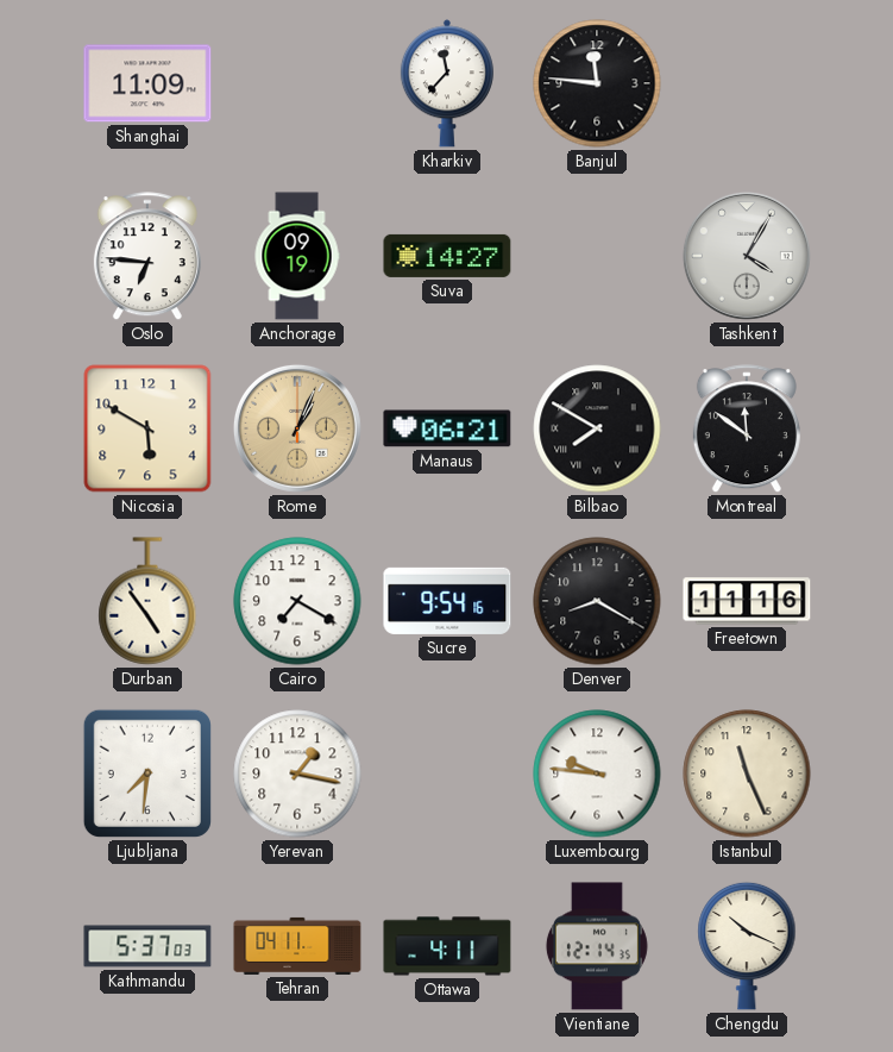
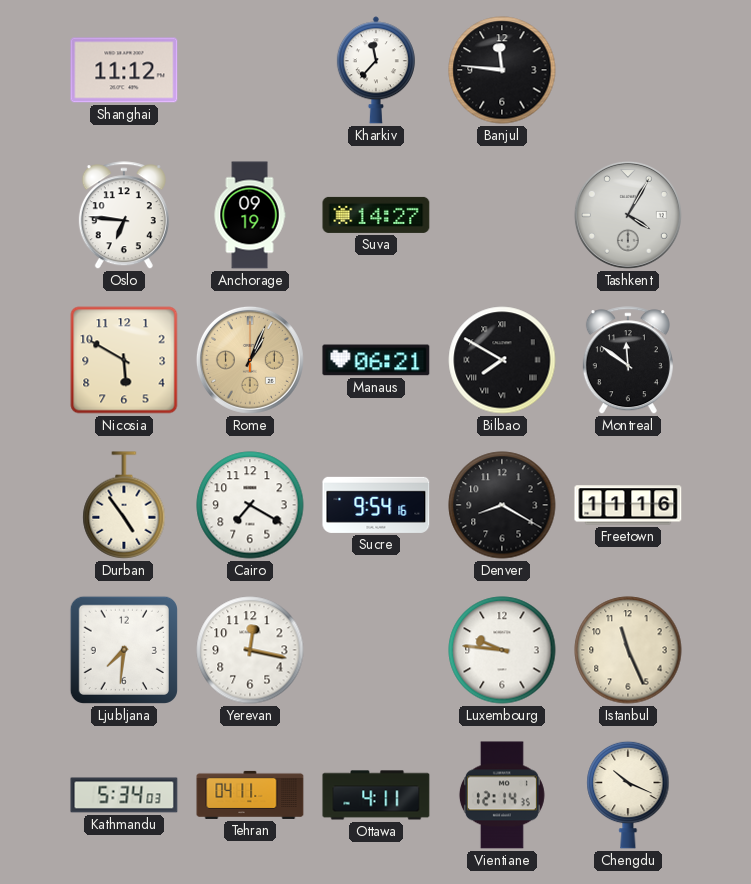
Shanghai: 11:09 -> 11:12 (124, 70)
Yerevan: 1:17 -> 12:17 (250, 650)
Kathmandu: 5:37 -> 5:34 (124, 795)
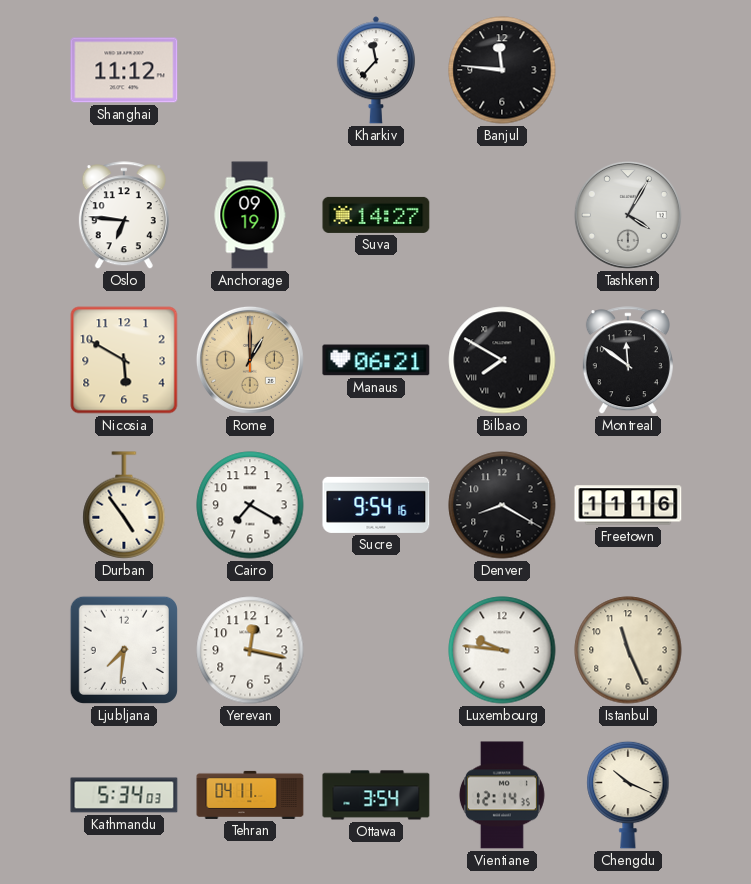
Rome: 1:04 -> 1:00 (250, 360)
Ottawa: 4:11 -> 3:54 (376, 795)
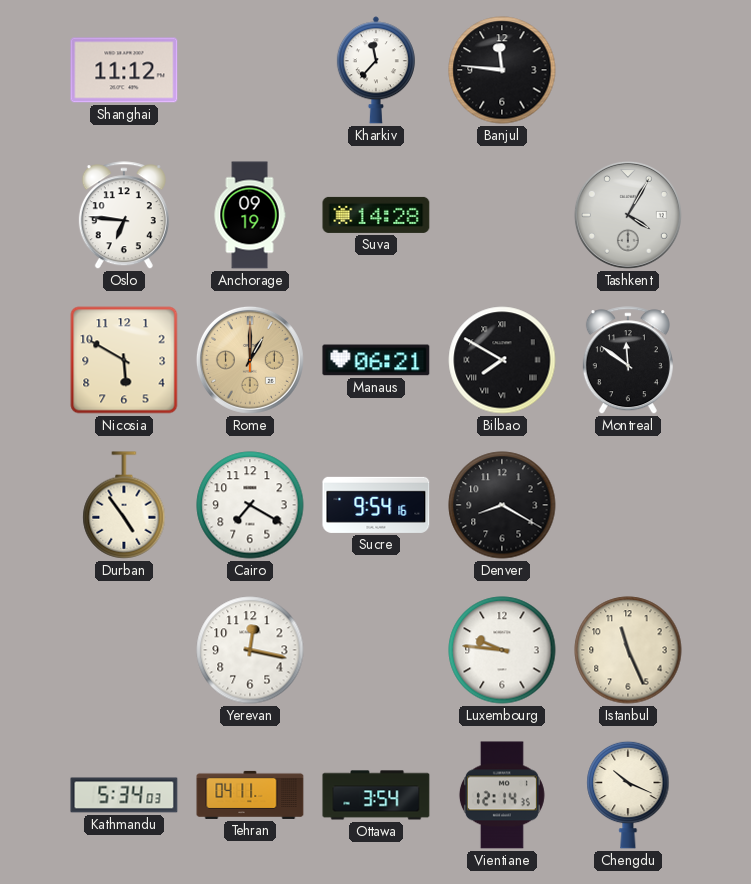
Suva: 14:27 -> 14:28 (376, 215)
Freetown: 11:16 -> none (628, 505)
Ljubljana: 7:31 -> none (124, 650)
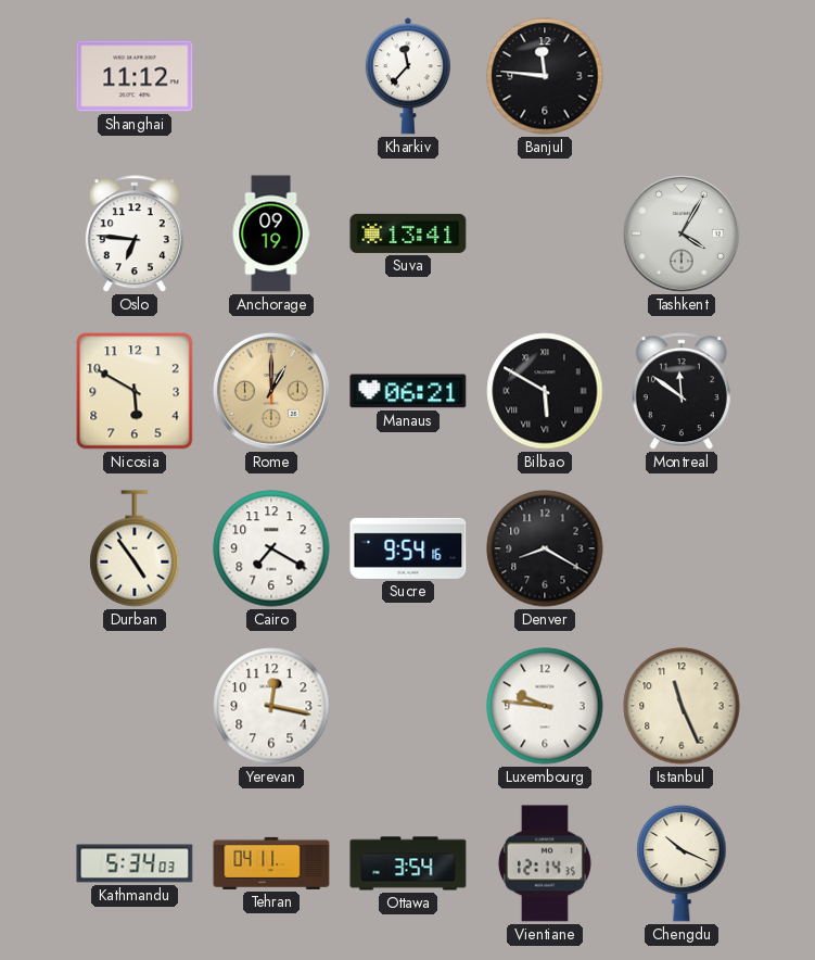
Suva: 14:28 -> 13:41 (408, 233)
Bilbao: 7:50 -> 5:50 (545, 391)
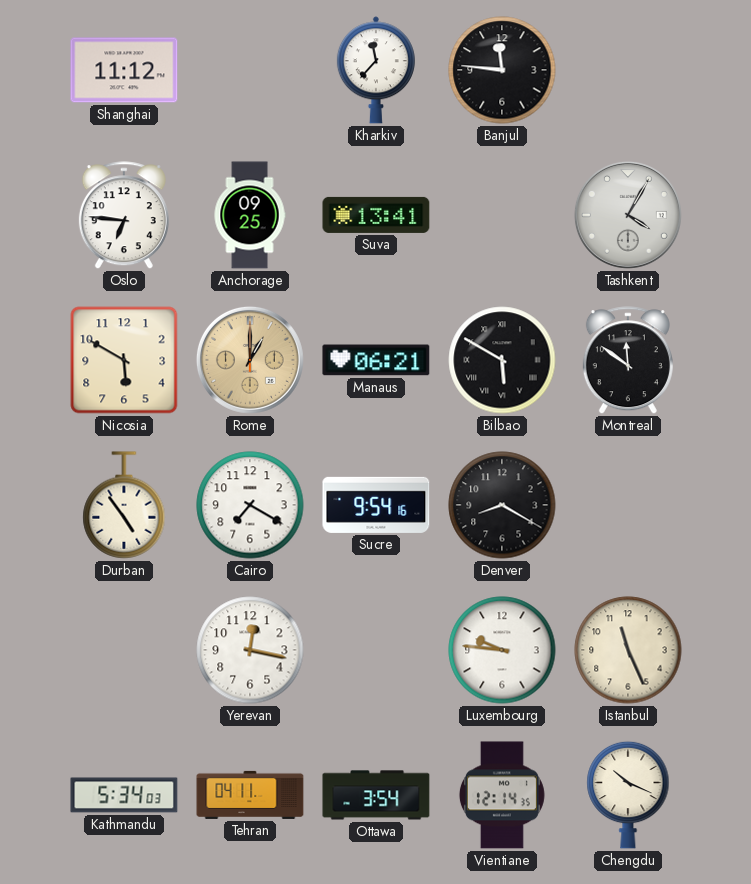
Anchorage: 09:19 -> 09:25 (250, 215)
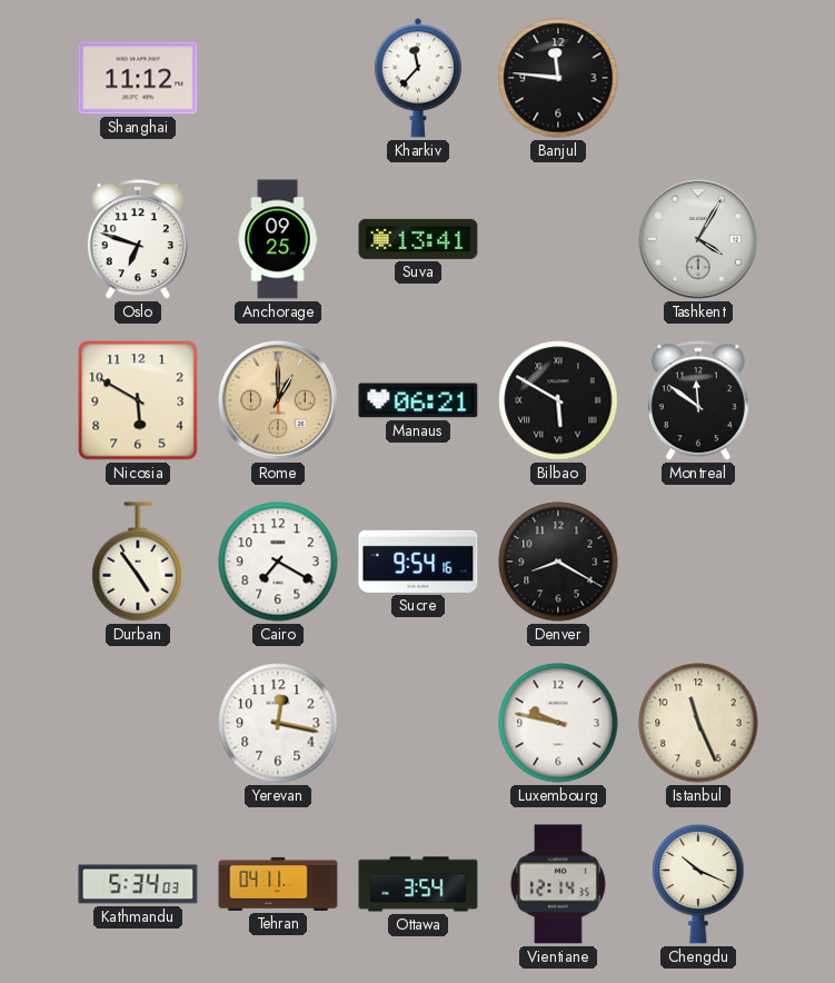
Oslo: 6:46 -> 6:48 (138, 240)
Luxembourg: 9:46 -> 9:47 (558, 723)
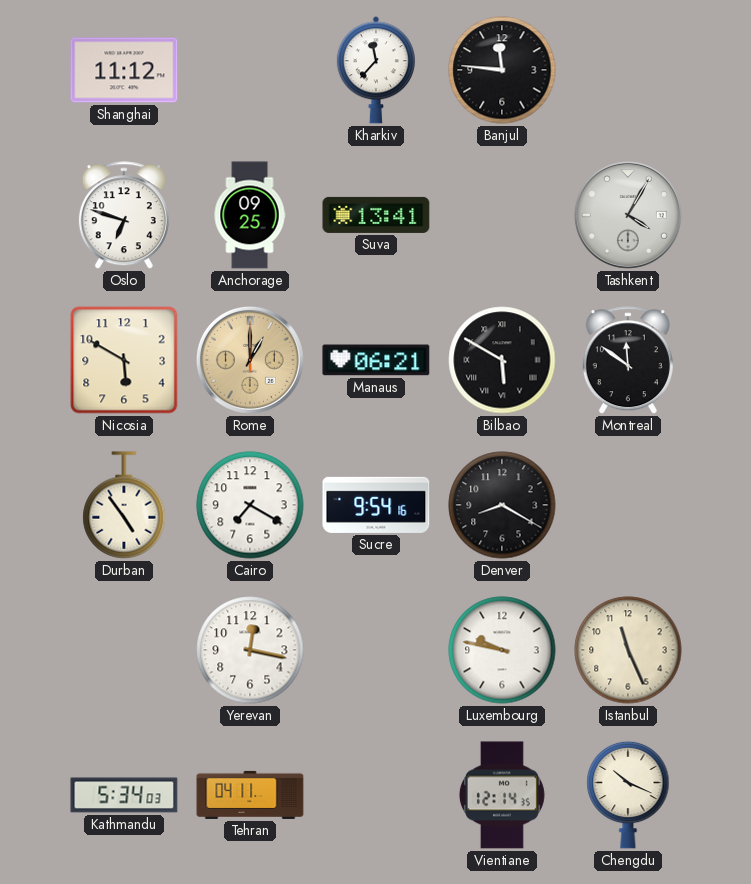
Ottawa: 3:54 -> none (418, 884)
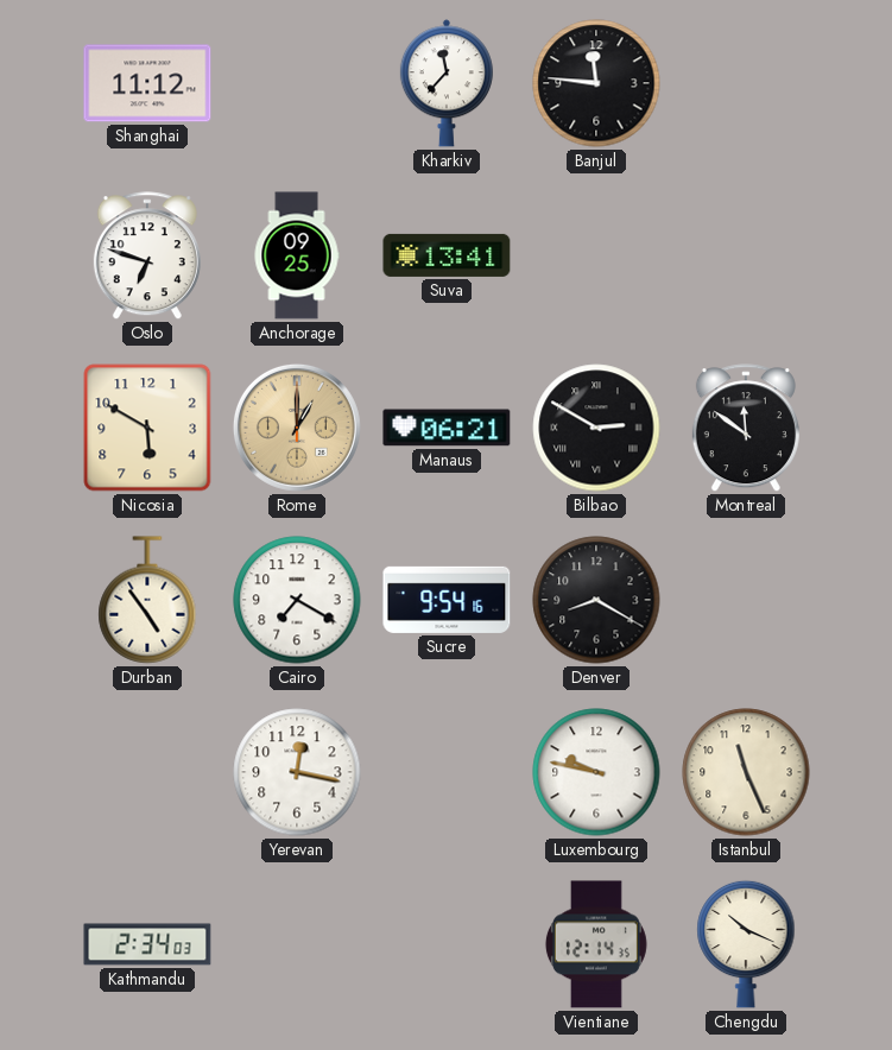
Tashkent: 4:05 -> none (628, 215)
Bilbao: 5:50 -> 2:50 (596, 428)
Kathmandu: 5:34 -> 2:34 (147, 944)
Tehran: 04:11 -> none (250, 795)
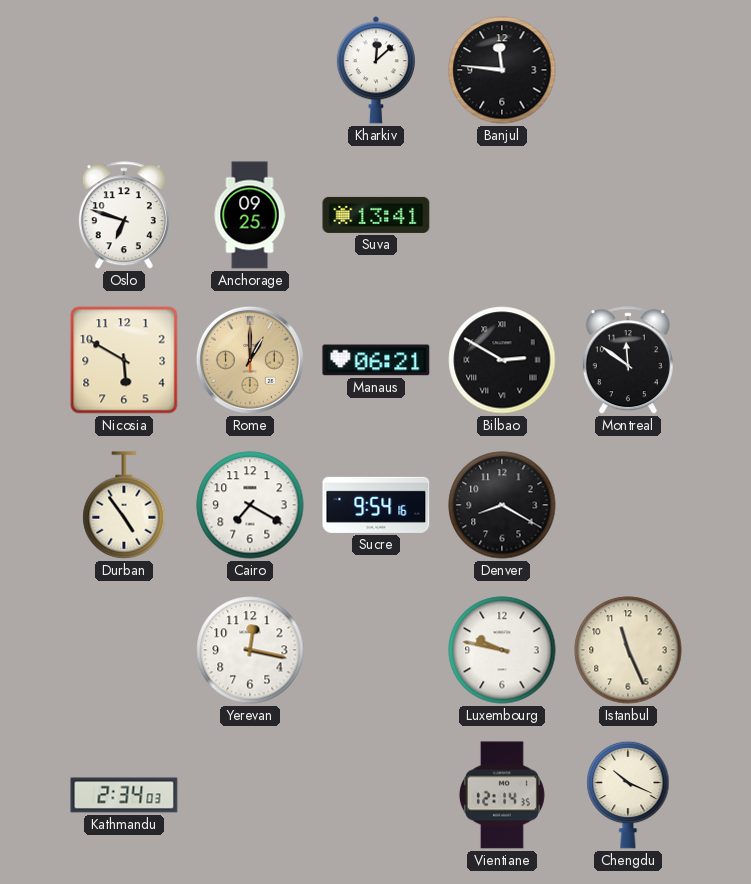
Shanghai: 11:12 -> none (147, 83)
Kharkiv: 11:37 -> 12:08 (376, 70)
